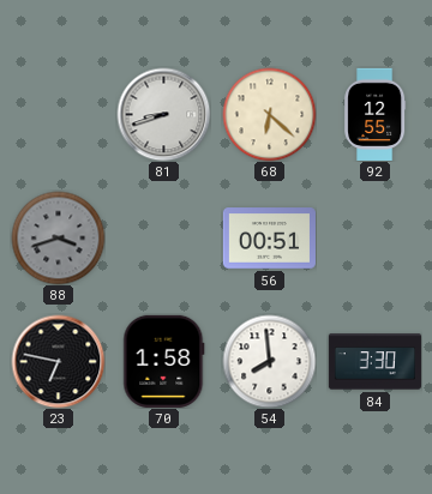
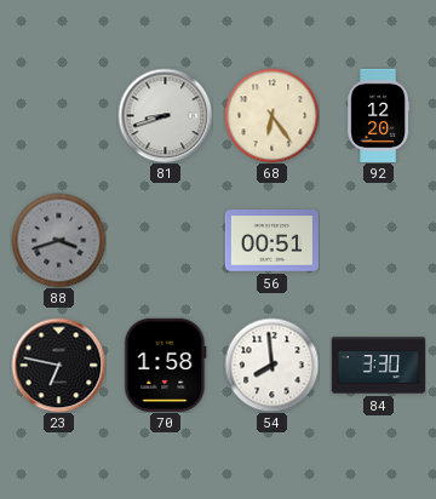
68: 6:22 -> 6:24 (271, 115)
92: 12:55 -> 12:20 (379, 115)
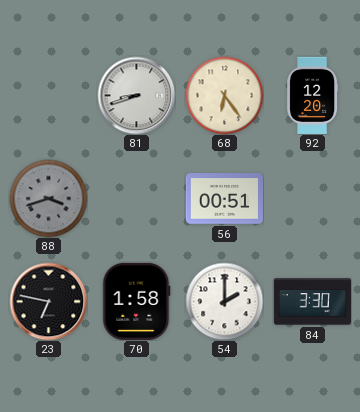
54: 7:59 -> 2:00 (224, 301)
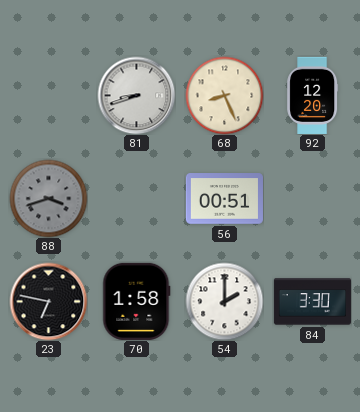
68: 6:24 -> 8:26 (224, 95)
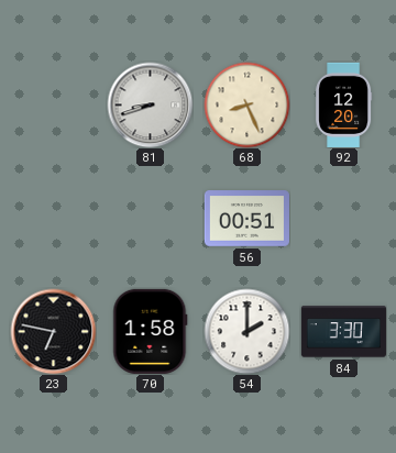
88: 3:42 -> none (48, 198)
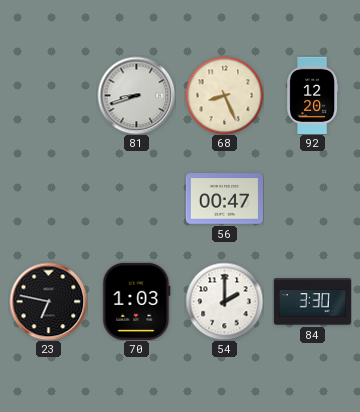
56: 00:51 -> 00:47 (224, 199)
70: 1:58 -> 1:03 (137, 301)
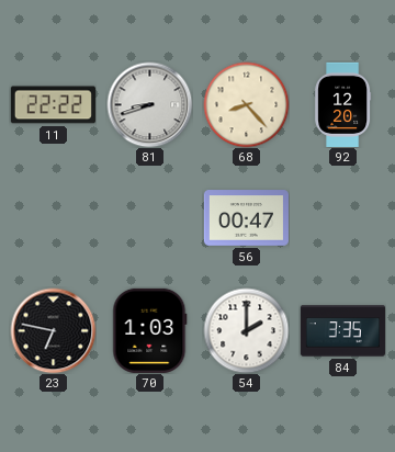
11: none -> 22:22 (53, 105)
68: 8:26 -> 8:23 (246, 104)
84: 3:30 -> 3:35 (342, 331)
